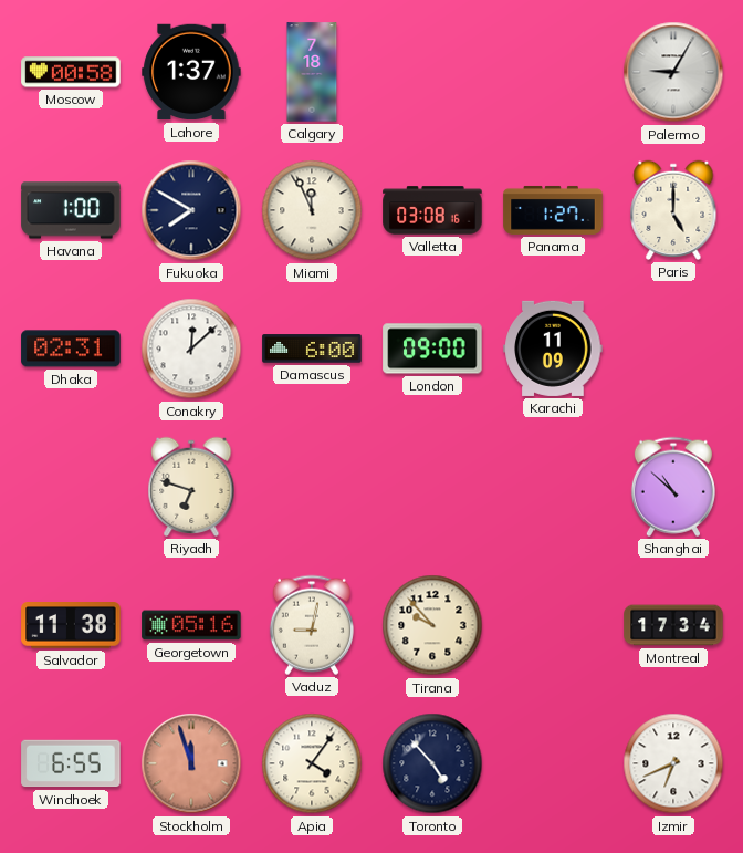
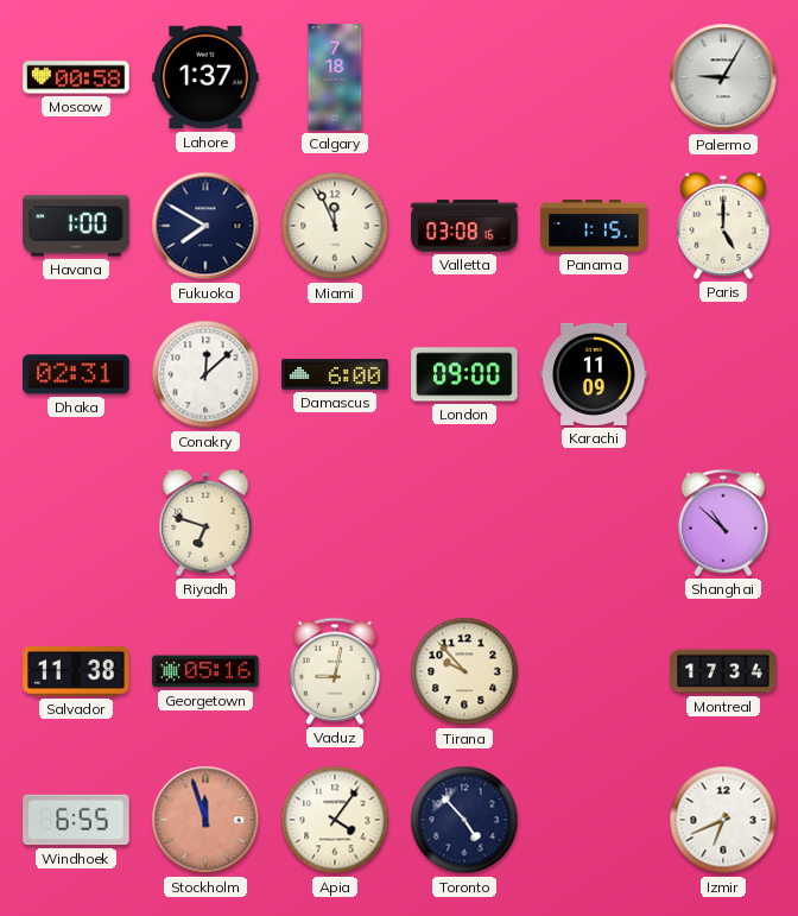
Panama: 1:27 -> 1:15 (594, 226)
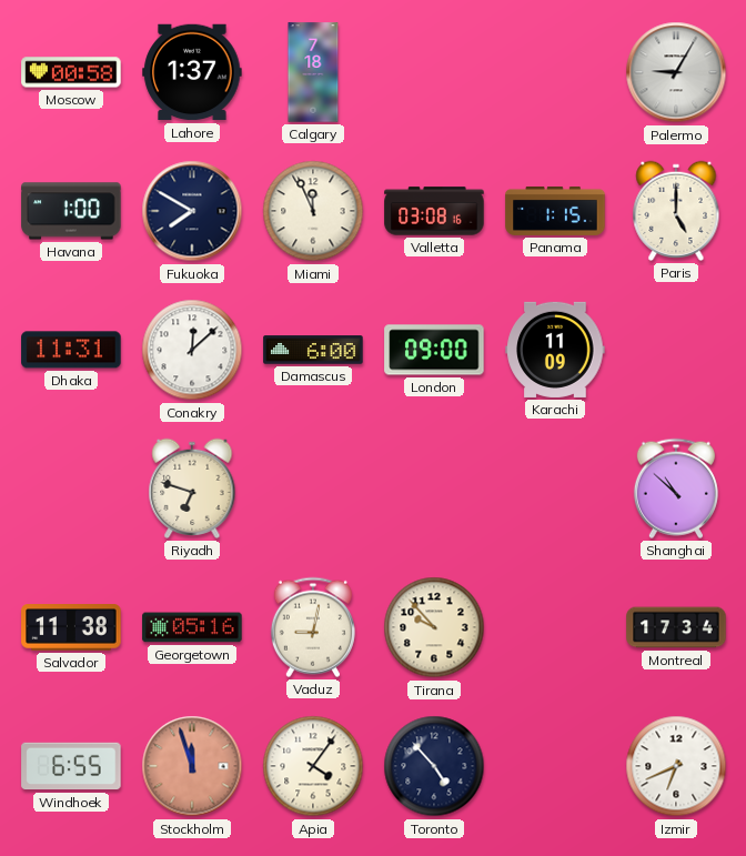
Dhaka: 02:31 -> 11:31 (71, 350)
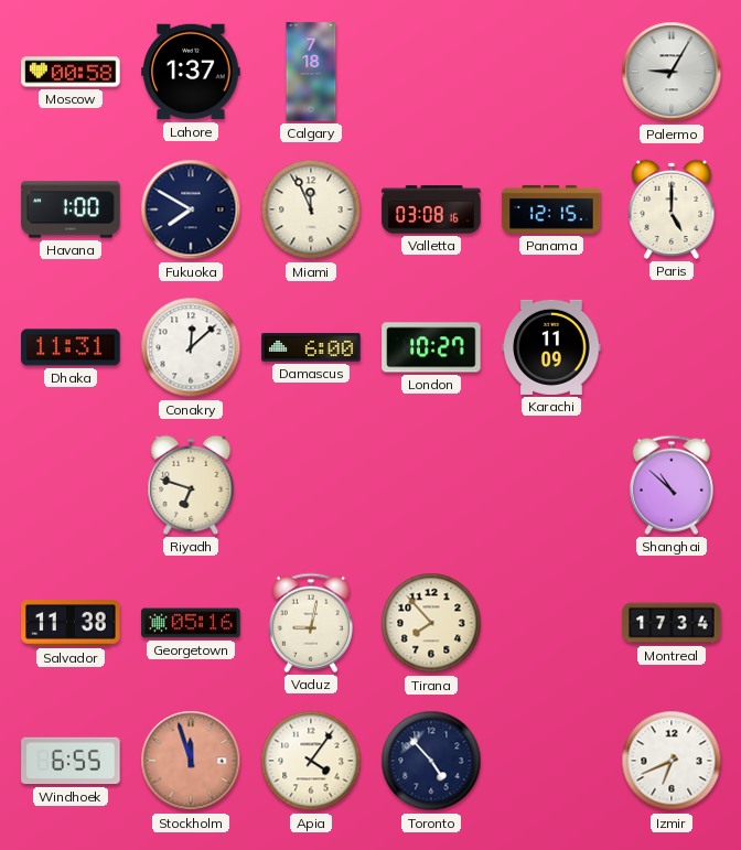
Panama: 1:15 -> 12:15 (551, 209)
London: 09:00 -> 10:27 (431, 347)
Tirana: 9:53 -> 7:53 (431, 623)
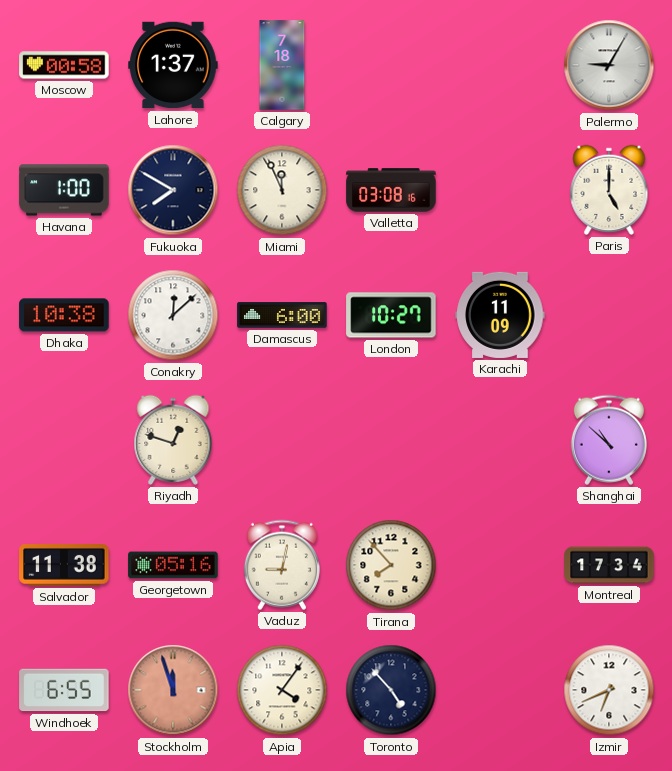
Panama: 12:15 -> none (551, 209)
Dhaka: 11:31 -> 10:38 (64, 315)
Riyadh: 6:48 -> 12:48 (173, 440)
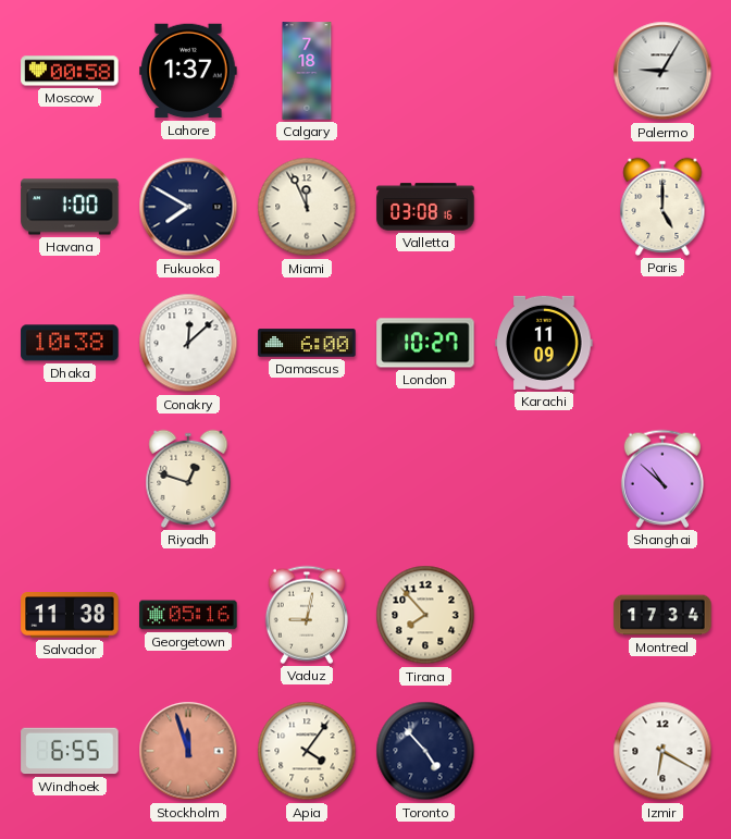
Izmir: 6:41 -> 6:20 (662, 751)
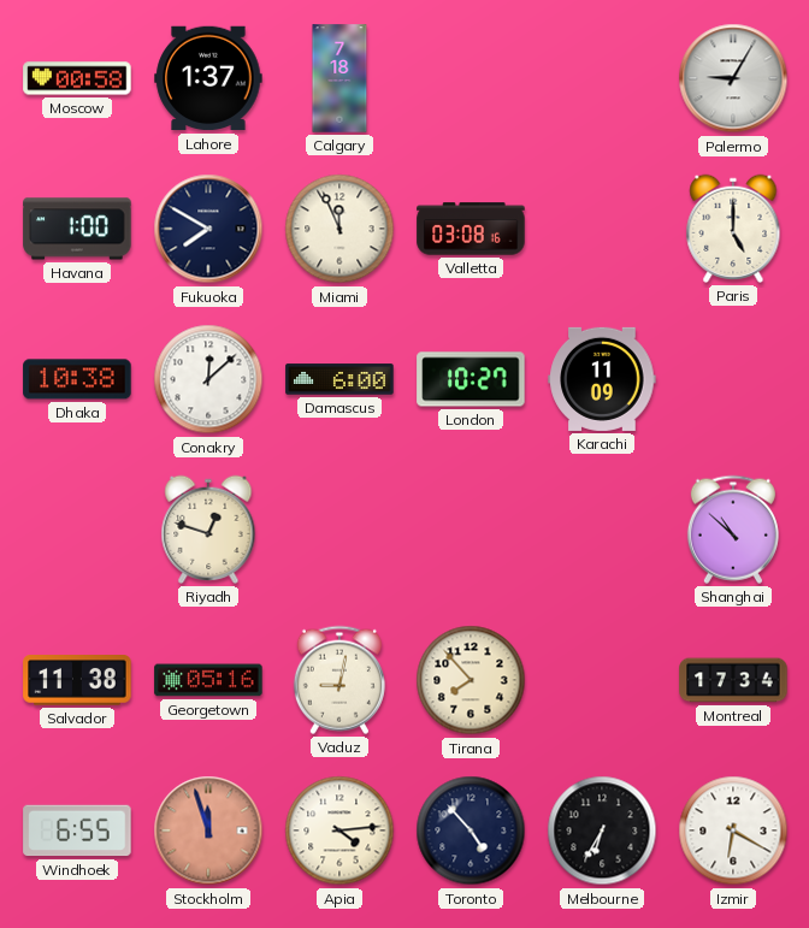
Apia: 4:06 -> 4:14 (339, 831)
Melbourne: none -> 6:35 (602, 831)
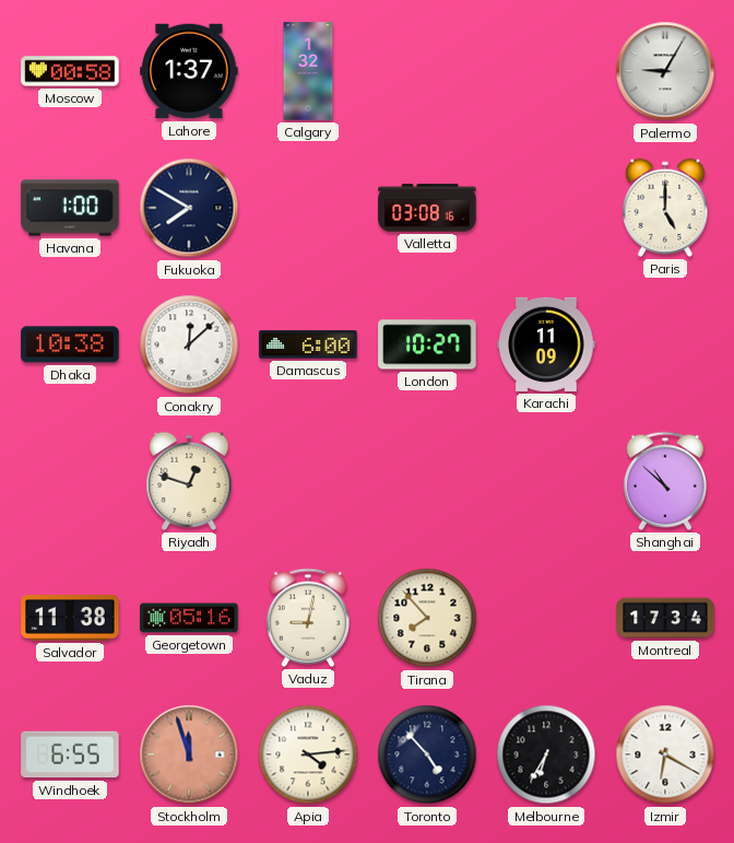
Calgary: 7:18 -> 1:32 (308, 71)
Miami: 11:56 -> none (339, 229)
